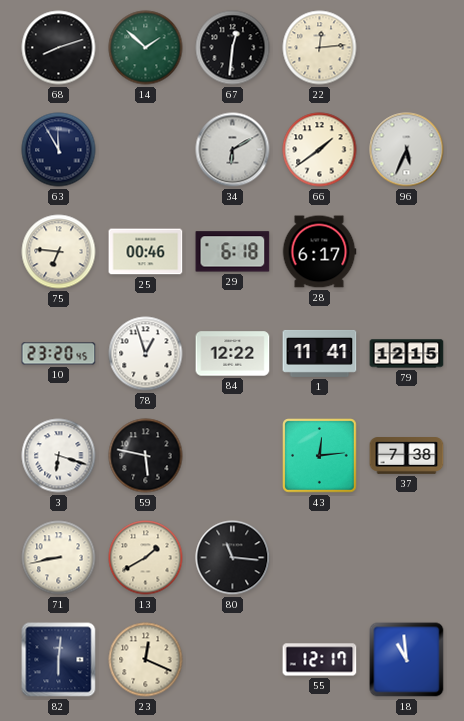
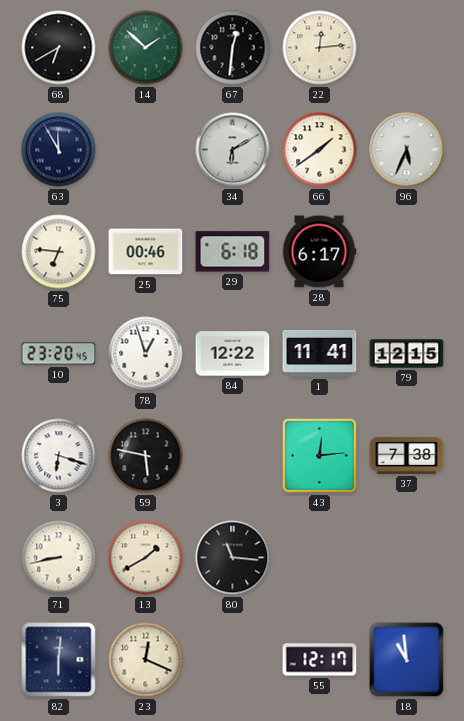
68: 8:12 -> 6:40 (59, 48)
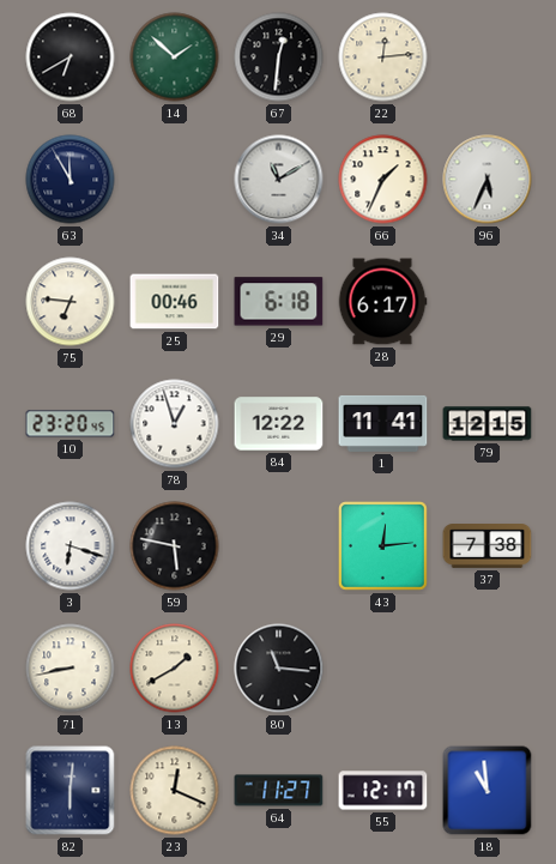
34: 6:10 -> 11:10 (279, 180)
66: 1:39 -> 1:34 (383, 180)
64: none -> 11:27 (279, 791)
